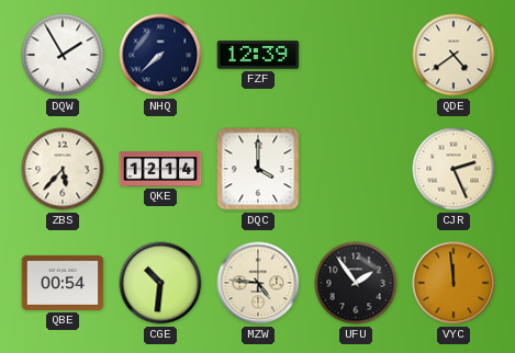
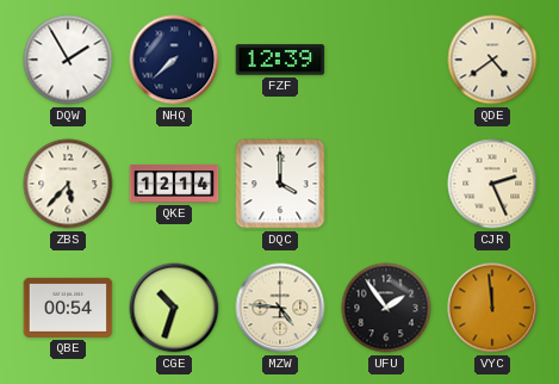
CGE: 10:31 -> 10:33 (174, 308)
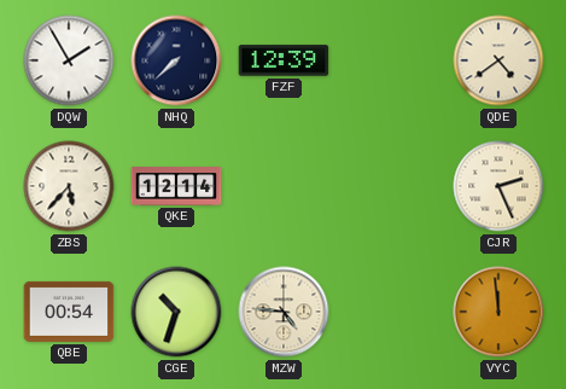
DQC: 4:00 -> none (280, 184)
UFU: 1:54 -> none (386, 308)
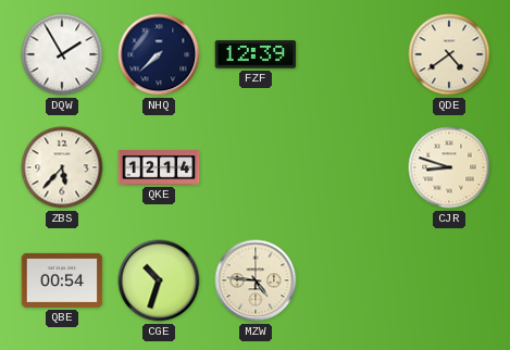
CJR: 2:26 -> 8:48 (449, 167)
VYC: 11:59 -> none (498, 312)
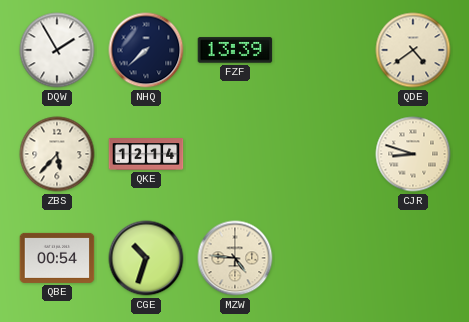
FZF: 12:39 -> 13:39 (235, 50)
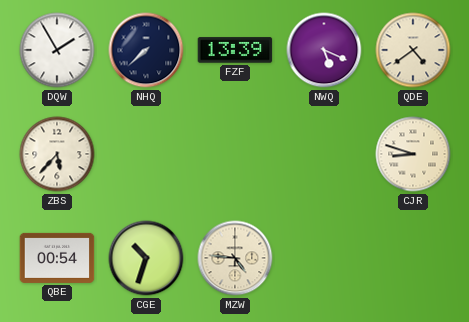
NWQ: none -> 5:19 (324, 50)
QKE: 12:14 -> none (146, 154)
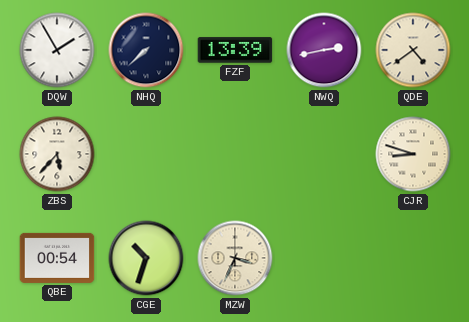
NWQ: 5:19 -> 2:43 (324, 50)
MZW: 4:46 -> 3:34 (235, 258)
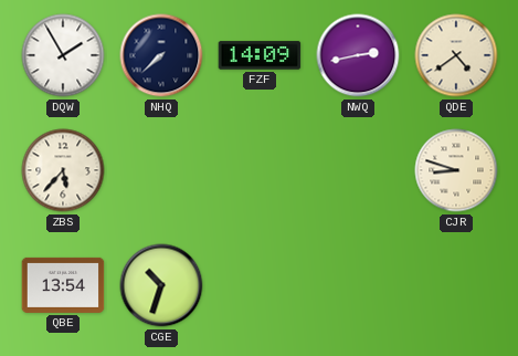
FZF: 13:39 -> 14:09 (260, 55)
QBE: 00:54 -> 13:54 (63, 285)
MZW: 3:34 -> none (235, 258)
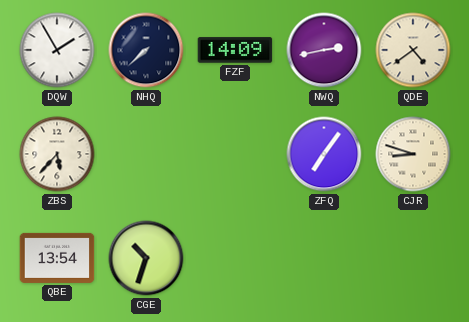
ZFQ: none -> 7:06 (324, 154)
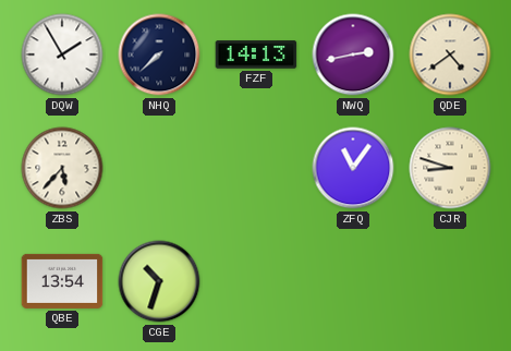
FZF: 14:09 -> 14:13 (256, 55)
ZFQ: 7:06 -> 11:06 (353, 168)
